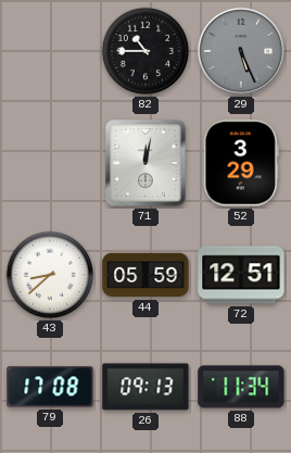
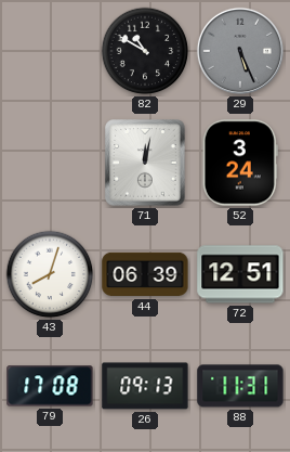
82: 10:45 -> 10:50 (145, 51)
52: 3:29 -> 3:24 (240, 163)
43: 8:38 -> 8:03 (50, 274)
44: 05:59 -> 06:39 (145, 274)
88: 11:34 -> 11:31 (240, 386)
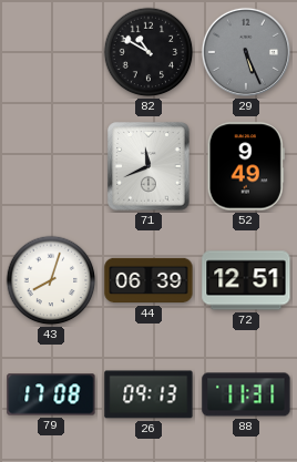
71: 12:02 -> 11:41 (148, 166)
52: 3:24 -> 9:49 (246, 166)
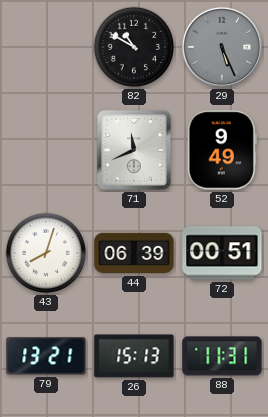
72: 12:51 -> 00:51 (222, 253)
79: 17:08 -> 13:21 (46, 356)
26: 09:13 -> 15:13 (134, 356)
